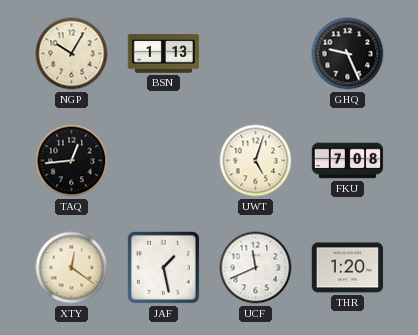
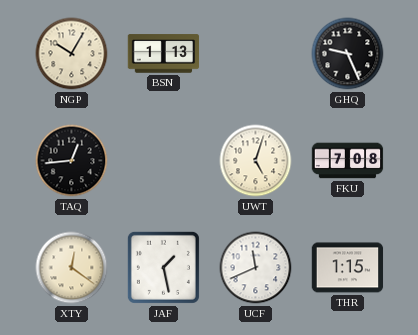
THR: 1:20 -> 1:15 (348, 268)
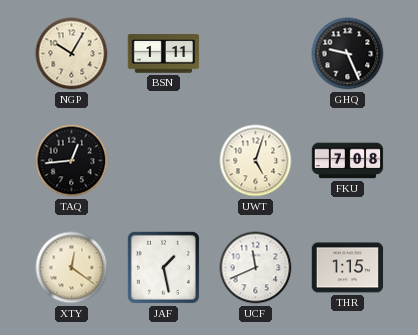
BSN: 1:13 -> 1:11 (164, 54)
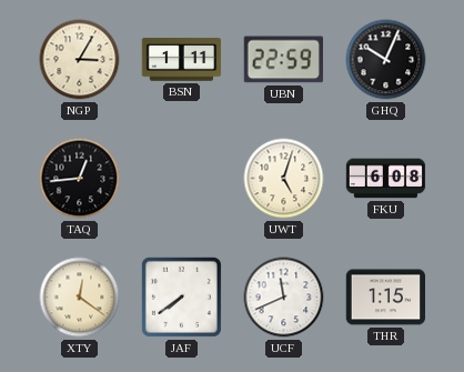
NGP: 10:05 -> 3:05 (80, 60)
UBN: none -> 22:59 (283, 60)
GHQ: 9:26 -> 10:04 (386, 60)
FKU: 7:08 -> 6:08 (386, 179)
JAF: 1:28 -> 7:39 (181, 296)
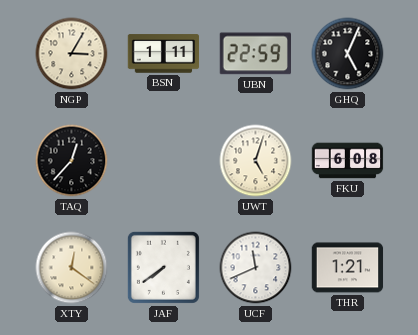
GHQ: 10:04 -> 5:04 (348, 54)
TAQ: 12:44 -> 12:37 (72, 161)
THR: 1:15 -> 1:21 (348, 268)
